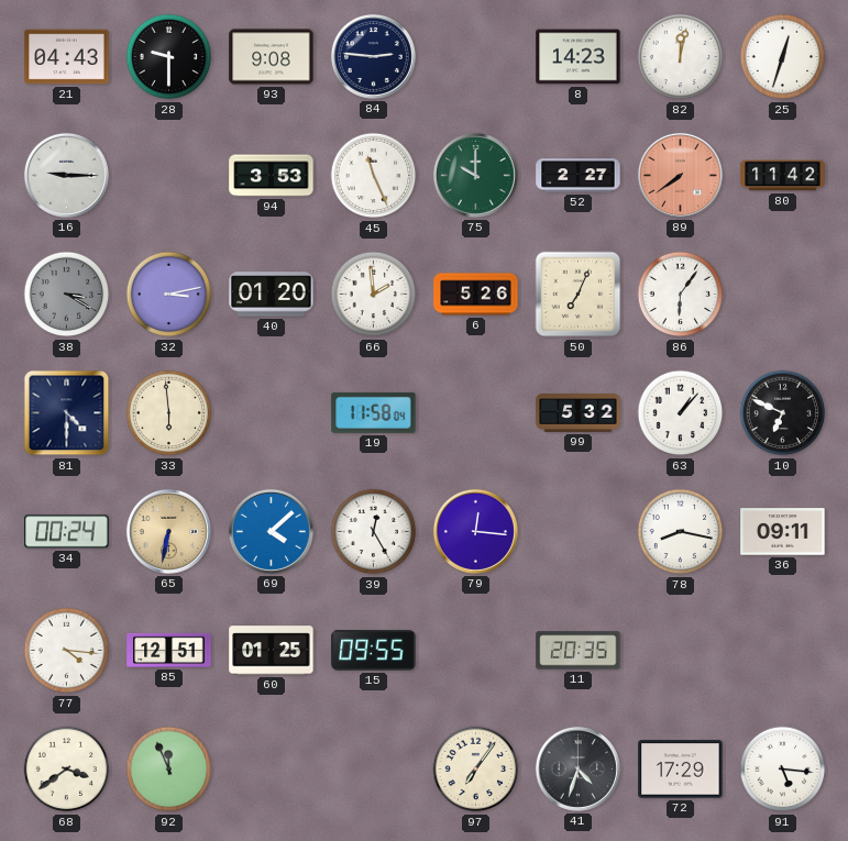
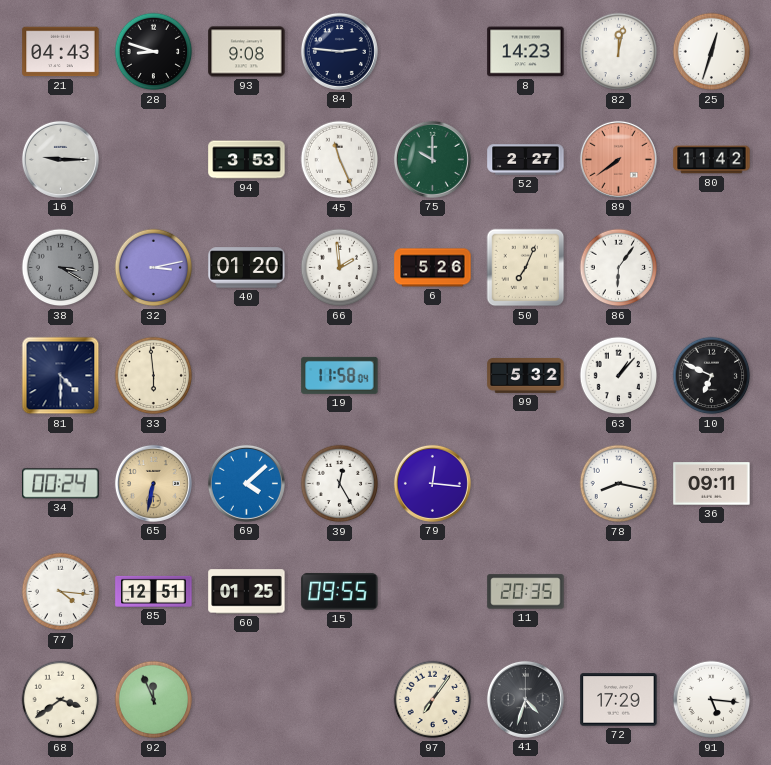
28: 9:30 -> 8:48 (154, 52)
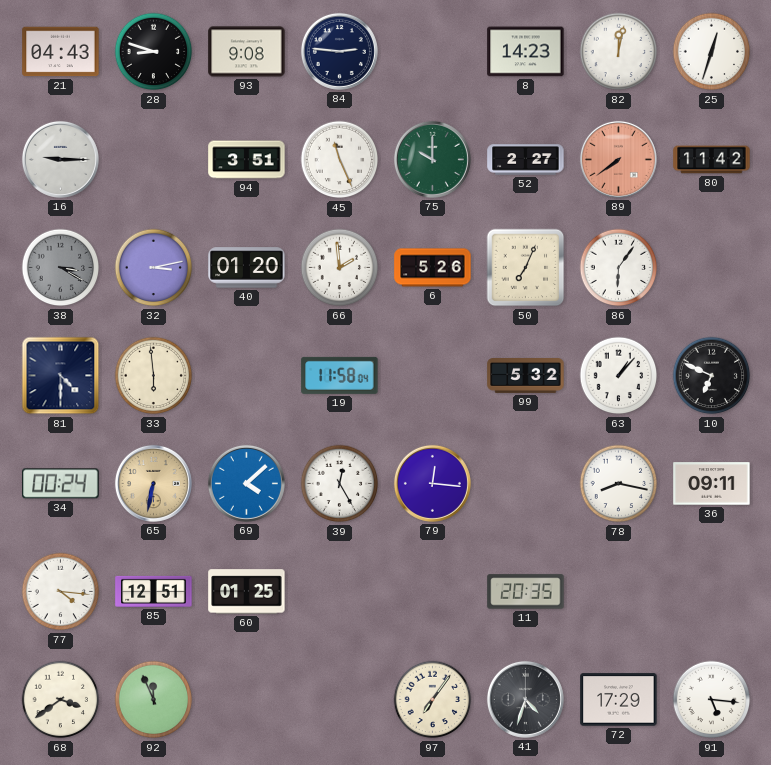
94: 3:53 -> 3:51 (247, 160)
15: 09:55 -> none (340, 592)
